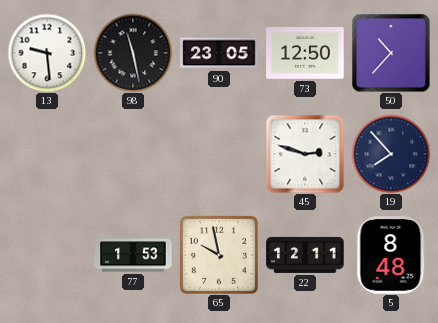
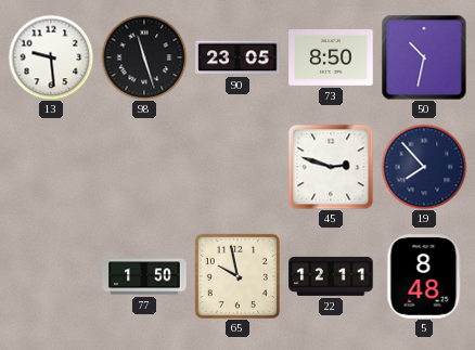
98: 11:28 -> 11:27 (144, 57)
73: 12:50 -> 8:50 (331, 59)
50: 10:37 -> 10:32 (424, 57)
77: 1:53 -> 1:50 (144, 276)
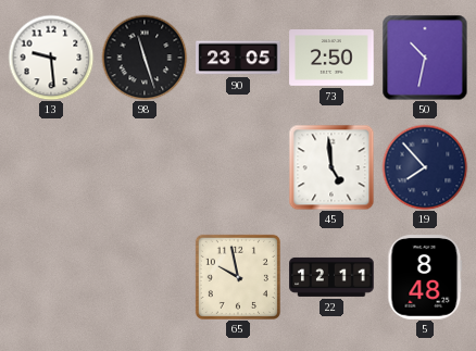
73: 8:50 -> 2:50 (331, 59)
45: 2:48 -> 4:59 (331, 167)
77: 1:50 -> none (144, 276)
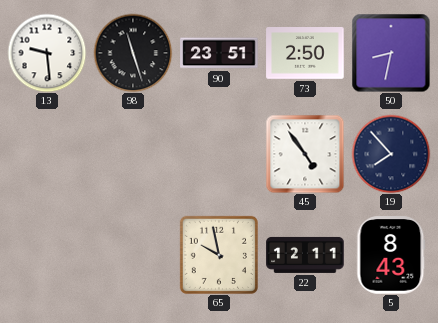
90: 23:05 -> 23:51 (219, 53)
50: 10:32 -> 8:32 (391, 53)
45: 4:59 -> 4:54 (305, 154)
5: 8:48 -> 8:43 (391, 255)
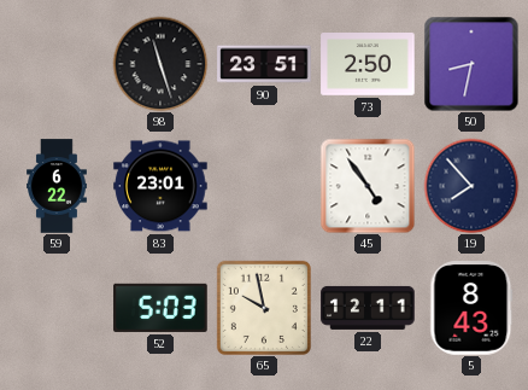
13: 9:29 -> none (47, 53)
59: none -> 6:22 (58, 186)
83: none -> 23:01 (160, 186)
52: none -> 5:03 (160, 308)
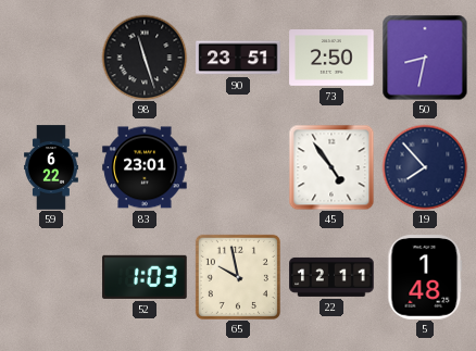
52: 5:03 -> 1:03 (145, 277)
5: 8:43 -> 1:48 (425, 277)
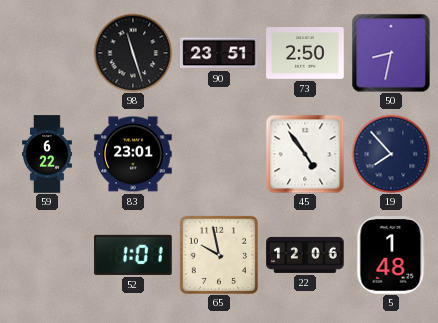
52: 1:03 -> 1:01 (133, 255)
22: 12:11 -> 12:06 (305, 255)
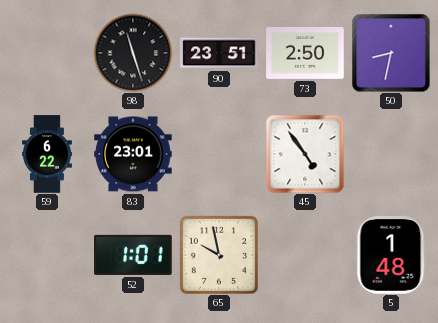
19: 7:53 -> none (391, 154)
22: 12:06 -> none (305, 255)
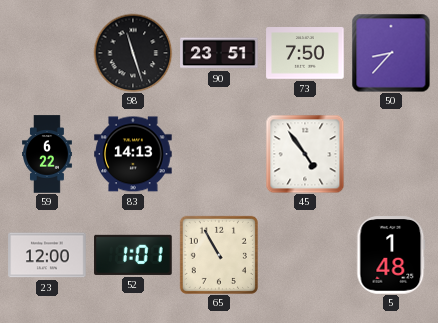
73: 2:50 -> 7:50 (305, 54)
50: 8:32 -> 8:37 (391, 53)
83: 23:01 -> 14:13 (133, 154)
23: none -> 12:00 (47, 255)
65: 9:58 -> 10:55 (219, 255)
